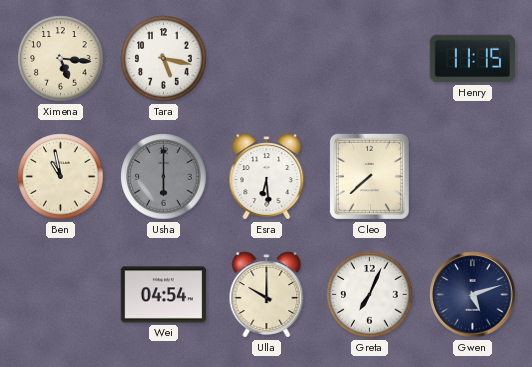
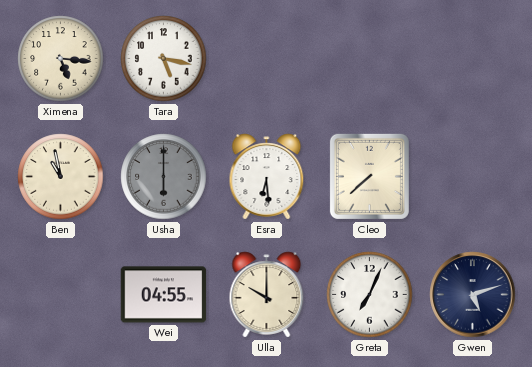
Henry: 11:15 -> none (473, 59)
Wei: 04:54 -> 04:55 (164, 295)
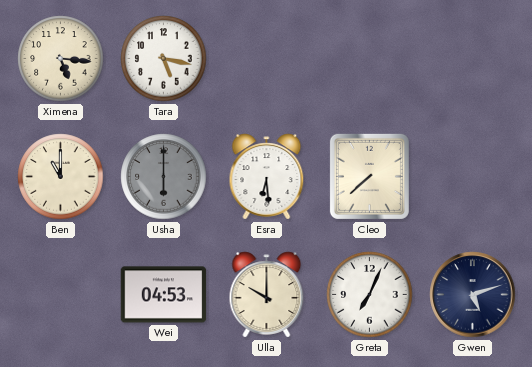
Ben: 10:58 -> 11:00 (61, 177)
Wei: 04:55 -> 04:53 (164, 295)
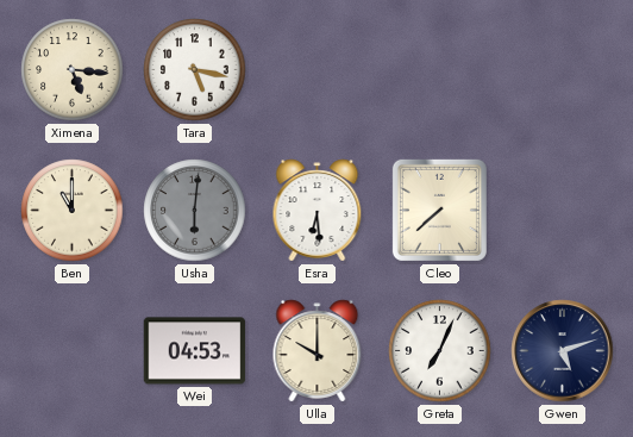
Usha: 6:00 -> 6:01 (195, 211)
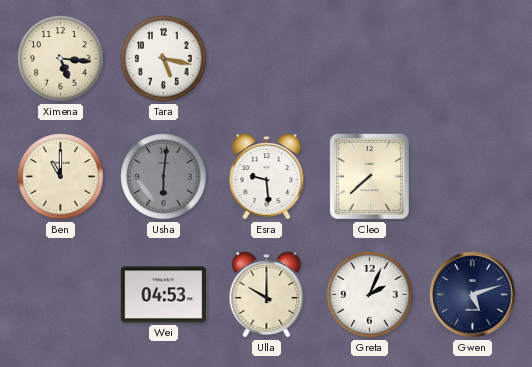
Esra: 6:29 -> 9:29 (267, 177)
Greta: 7:04 -> 2:04 (370, 295)
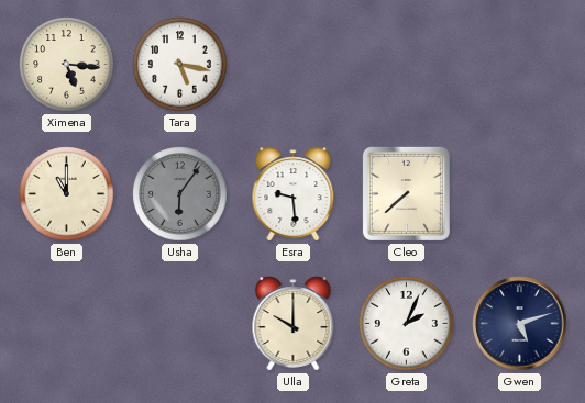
Usha: 6:01 -> 6:06 (180, 194)
Wei: 04:53 -> none (164, 295)
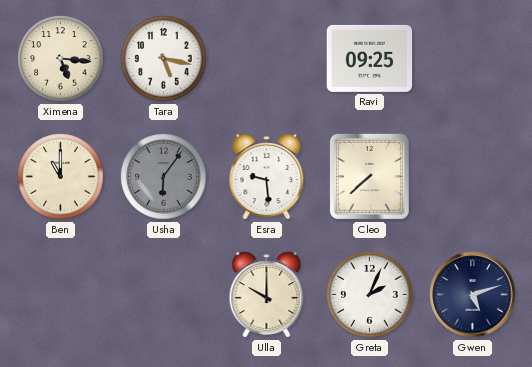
Ravi: none -> 09:25 (370, 58)
